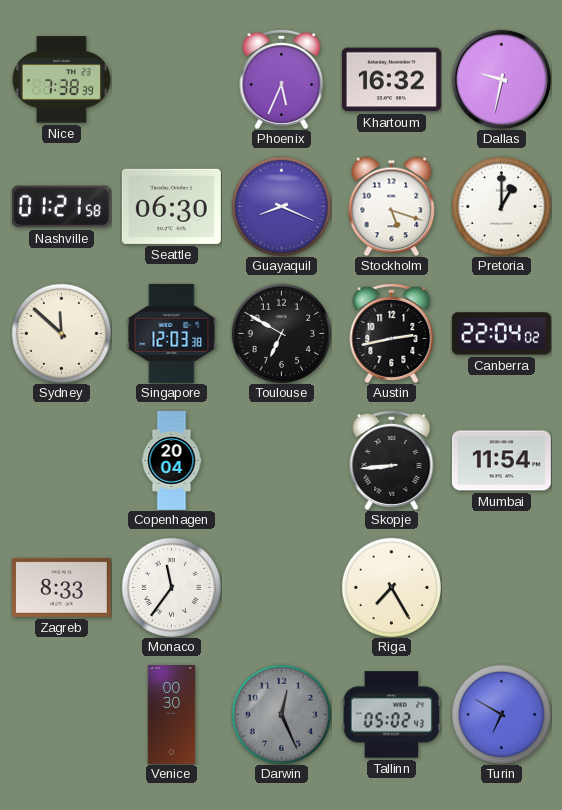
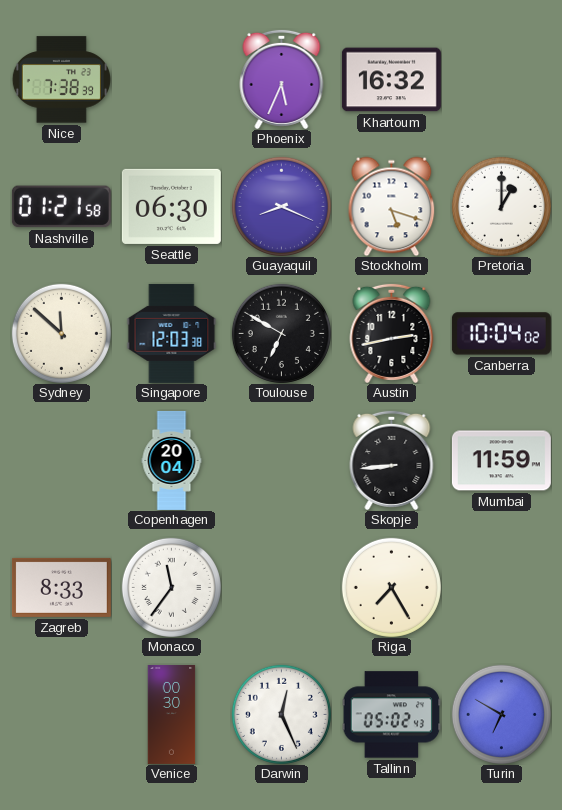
Dallas: 9:32 -> none (501, 79)
Canberra: 22:04 -> 10:04 (501, 334)
Mumbai: 11:54 -> 11:59 (501, 461)
Darwin dial: grey -> white (281, 714)
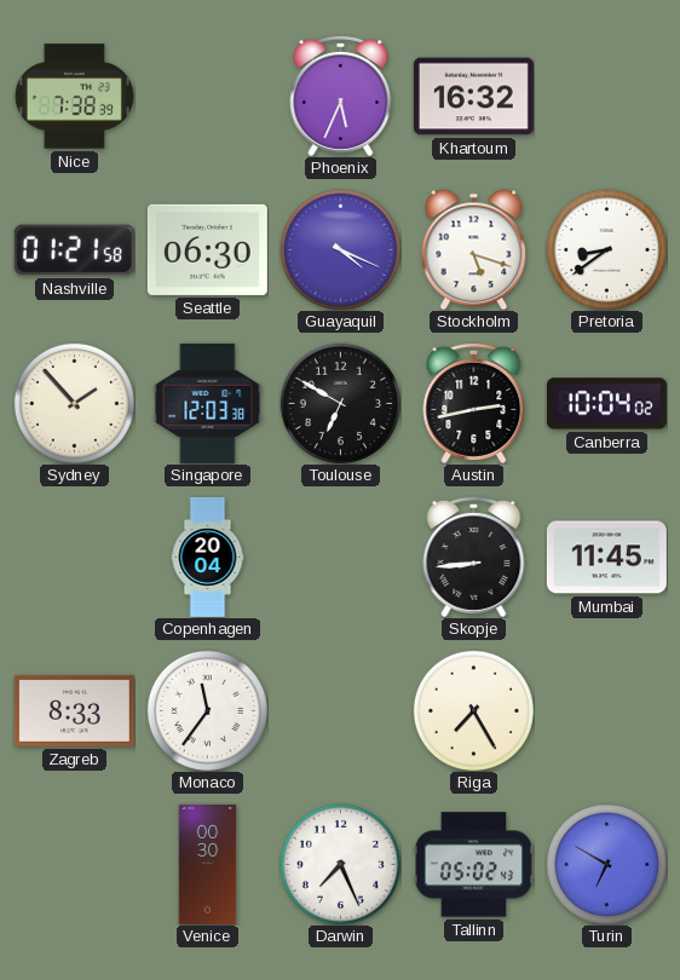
Guayaquil: 8:19 -> 4:19 (340, 249)
Pretoria: 1:00 -> 8:39 (606, 249)
Sydney: 11:52 -> 1:53 (74, 403)
Mumbai: 11:59 -> 11:45 (606, 558)
Darwin: 12:26 -> 7:26 (340, 864)
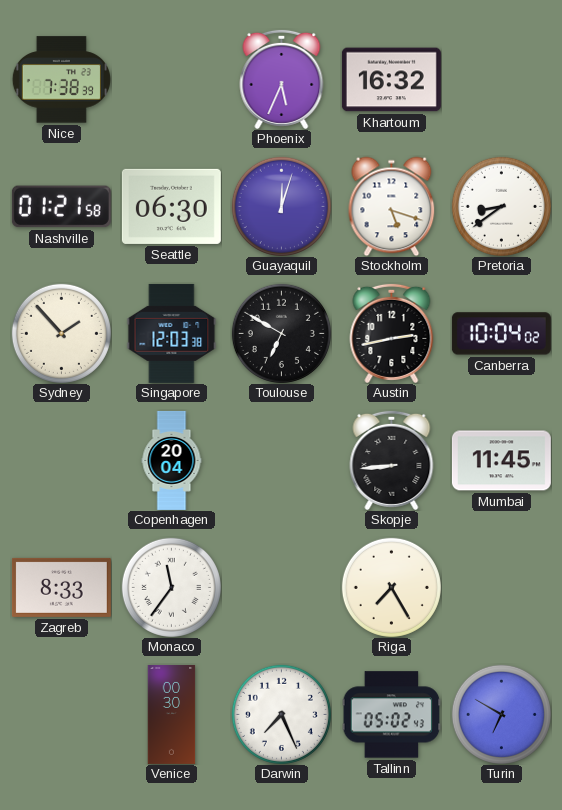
Guayaquil: 4:19 -> 12:03 (281, 206)
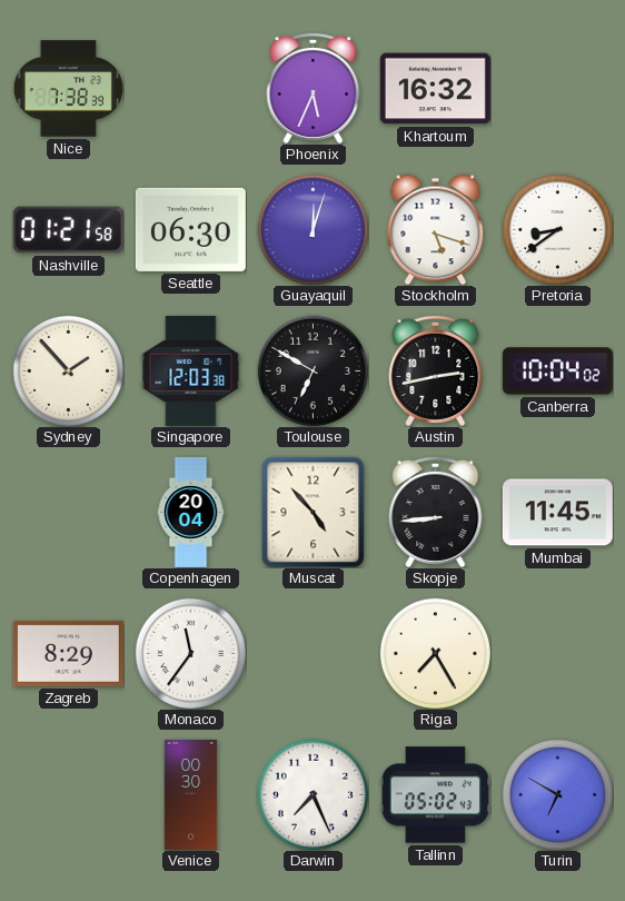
Muscat: none -> 4:53 (314, 512)
Zagreb: 8:33 -> 8:29 (68, 653)
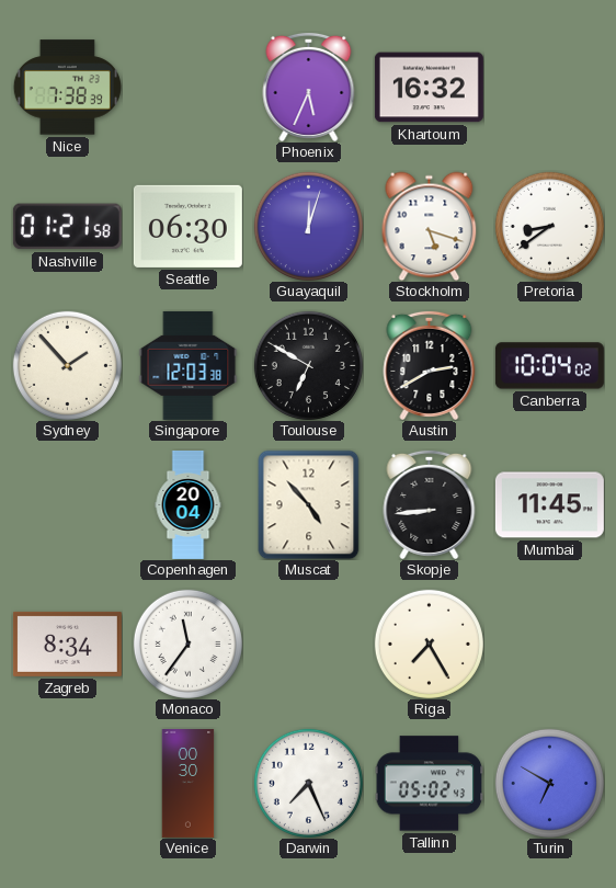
Austin: 2:43 -> 2:40 (430, 365)
Zagreb: 8:29 -> 8:34 (67, 644)
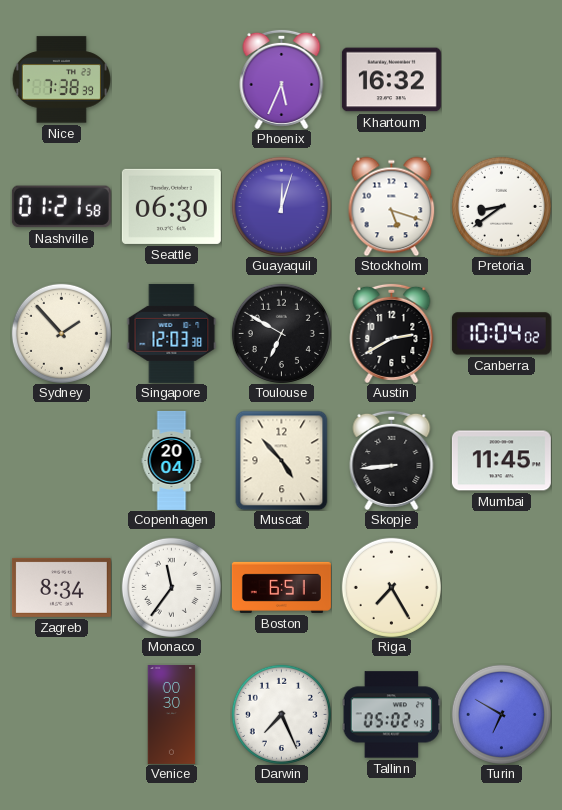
Boston: none -> 6:51 (281, 587)
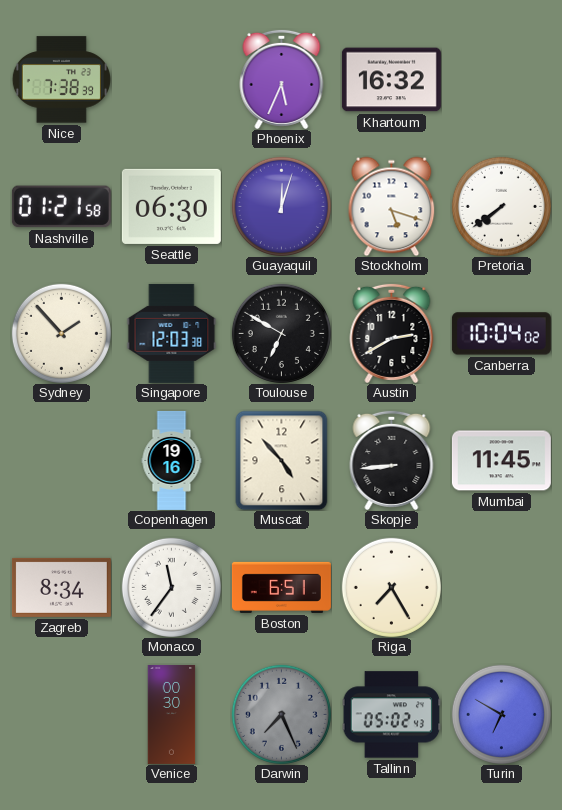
Pretoria: 8:39 -> 7:39 (501, 206)
Copenhagen: 20:04 -> 19:16 (172, 460)
Darwin dial: white -> grey (281, 714)
